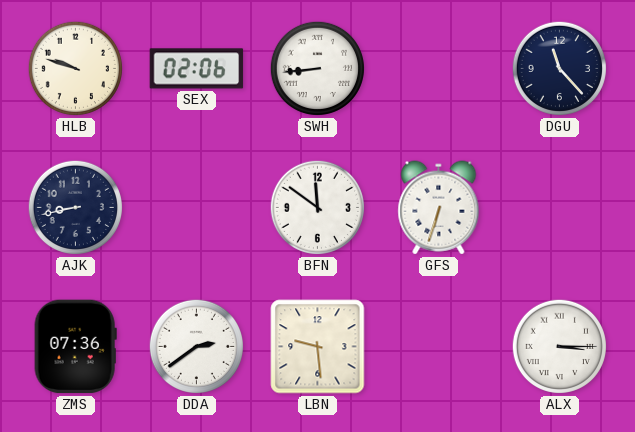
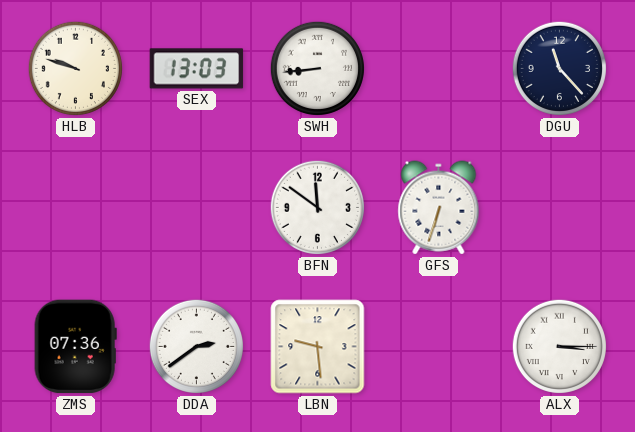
SEX: 02:06 -> 13:03 (197, 69)
AJK: 8:43 -> none (75, 207)
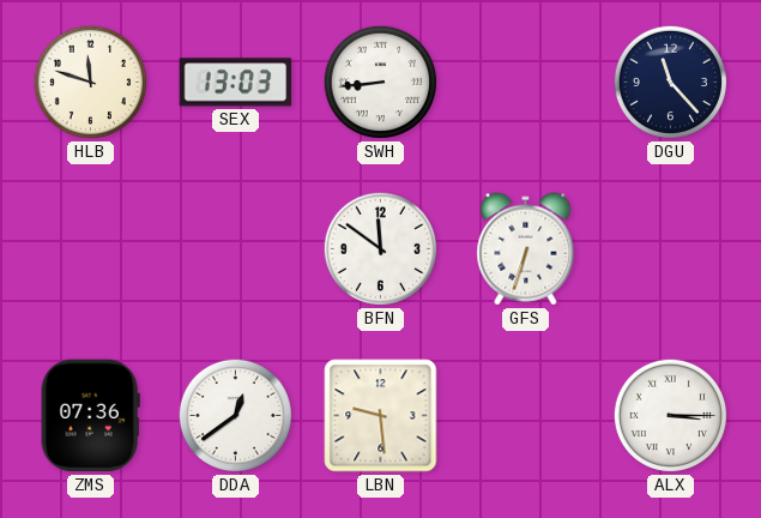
HLB: 9:48 -> 11:48 (90, 82)
DDA: 2:39 -> 12:39 (235, 415)
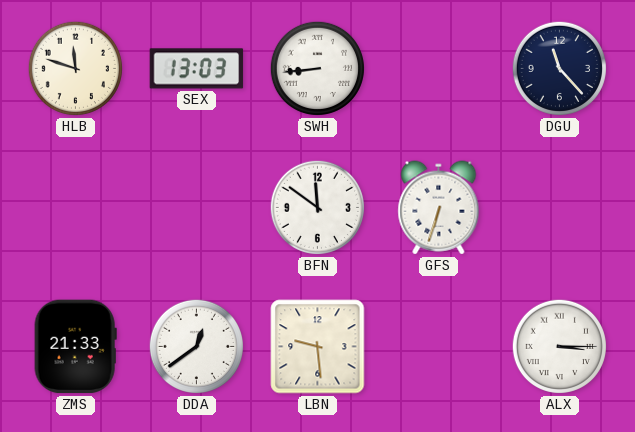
ZMS: 07:36 -> 21:33 (75, 347)
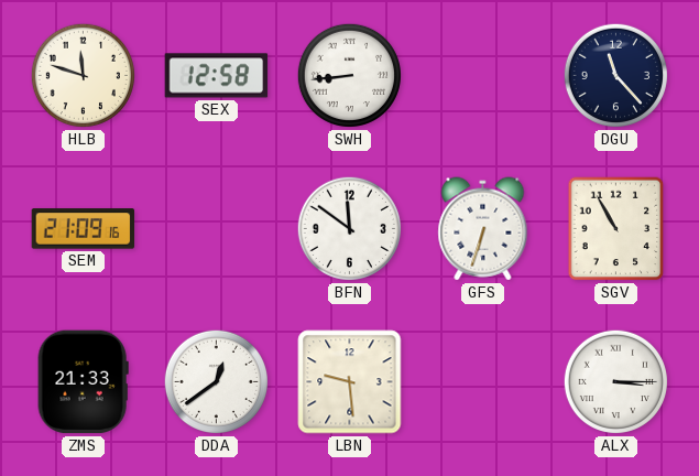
SEX: 13:03 -> 12:58 (217, 76)
SEM: none -> 21:09 (84, 229)
SGV: none -> 10:55 (616, 229)
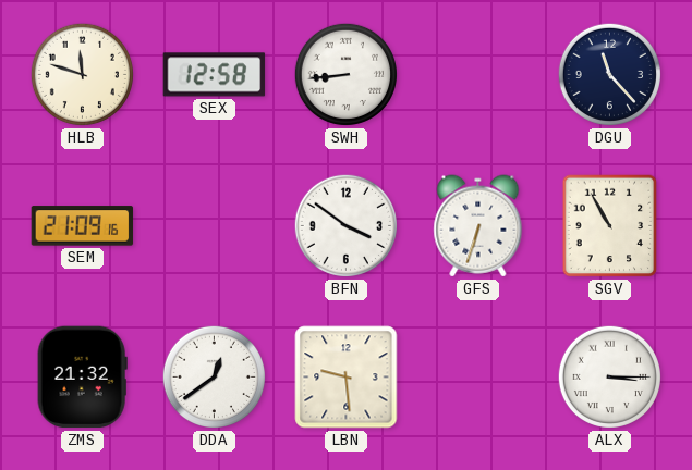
BFN: 11:51 -> 3:51 (345, 225)
ZMS: 21:33 -> 21:32 (82, 378)
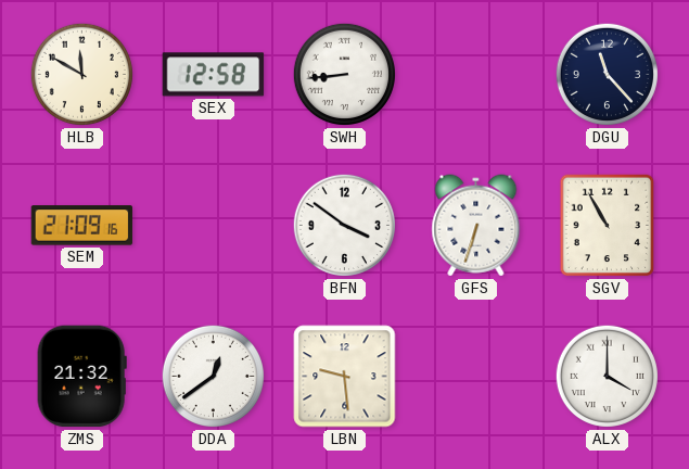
HLB: 11:48 -> 11:50 (81, 74)
ALX: 3:15 -> 4:00 (607, 376)
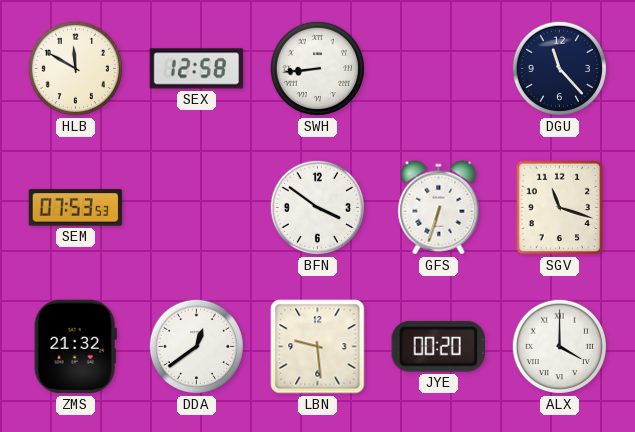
SEM: 21:09 -> 07:53 (76, 208)
SGV: 10:55 -> 11:18 (560, 208)
JYE: none -> 00:20 (438, 346)
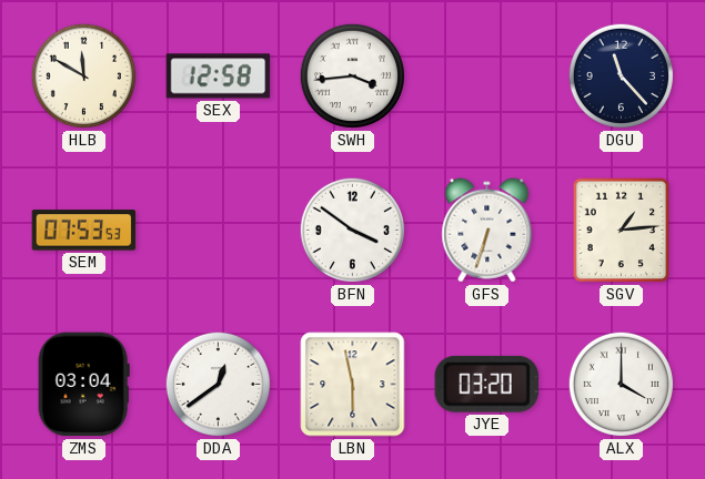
SWH: 8:44 -> 3:44 (352, 75)
SGV: 11:18 -> 1:14 (622, 231)
ZMS: 21:32 -> 03:04 (83, 385)
LBN: 9:29 -> 5:58 (353, 385)
JYE: 00:20 -> 03:20 (486, 384)
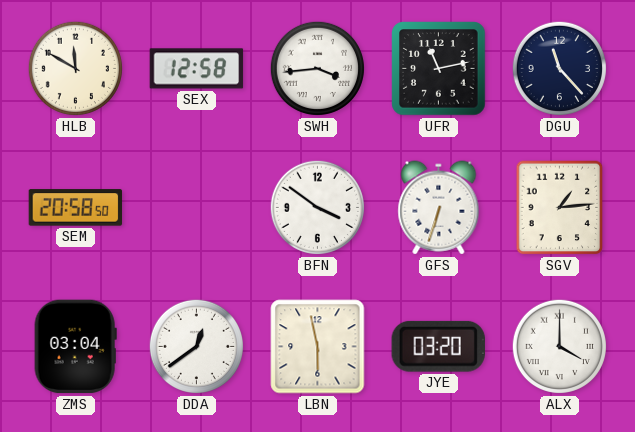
UFR: none -> 11:13 (439, 69)
SEM: 07:53 -> 20:58 (76, 208)
